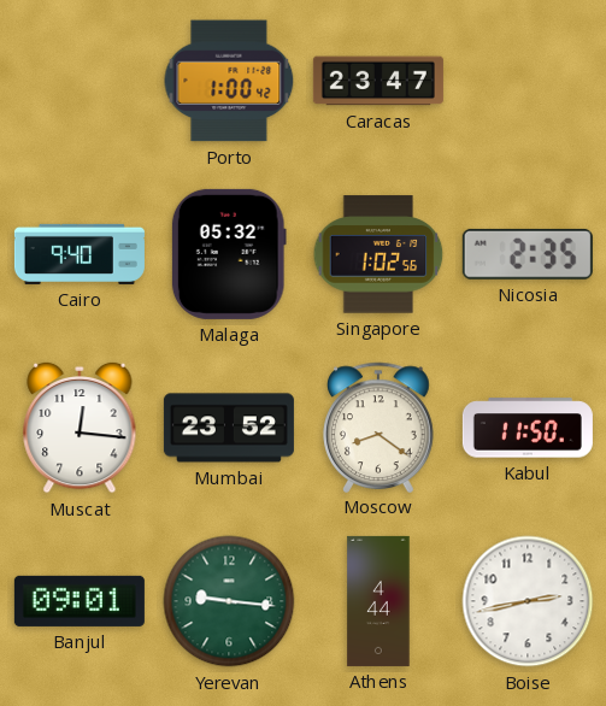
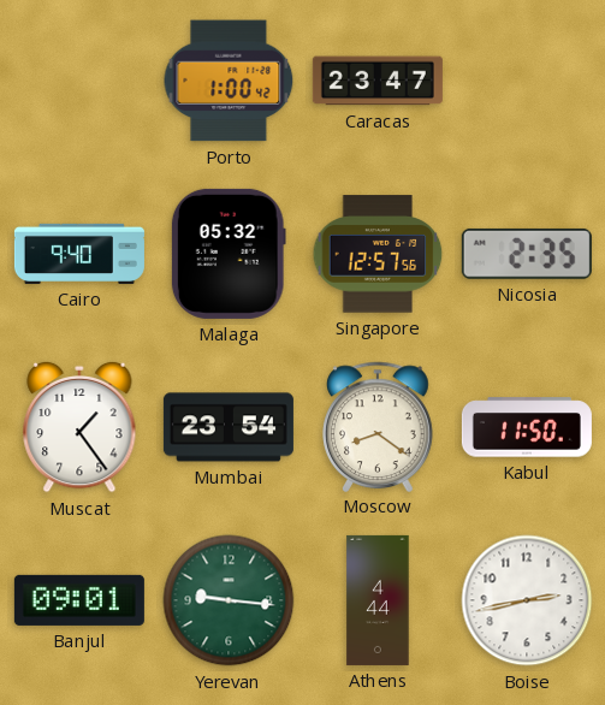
Singapore: 1:02 -> 12:57 (378, 254)
Muscat: 12:16 -> 1:24 (79, 427)
Mumbai: 23:52 -> 23:54 (229, 427)
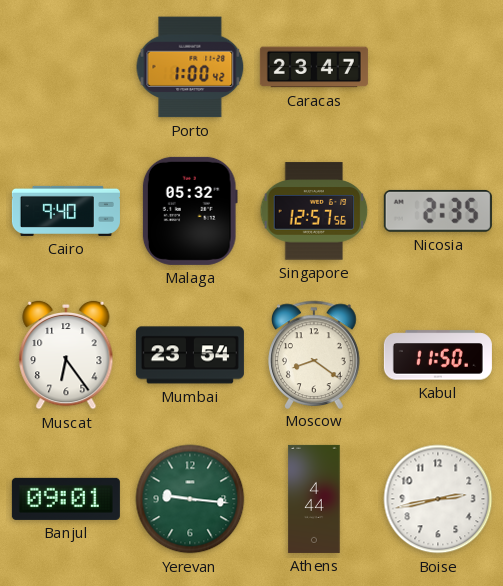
Muscat: 1:24 -> 6:24 (66, 355)
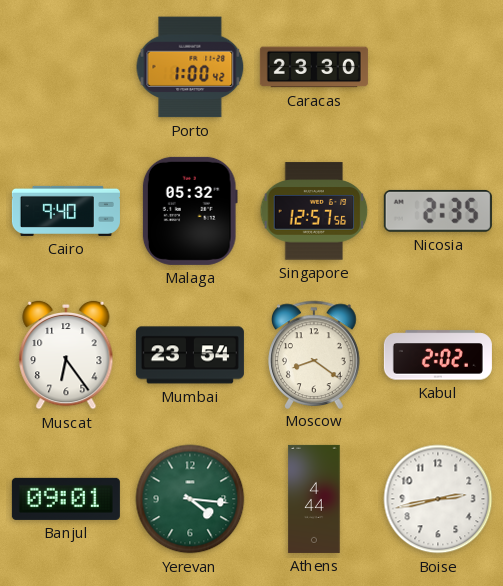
Caracas: 23:47 -> 23:30 (314, 67)
Kabul: 11:50 -> 2:02 (438, 355)
Yerevan: 9:16 -> 4:16 (190, 499)
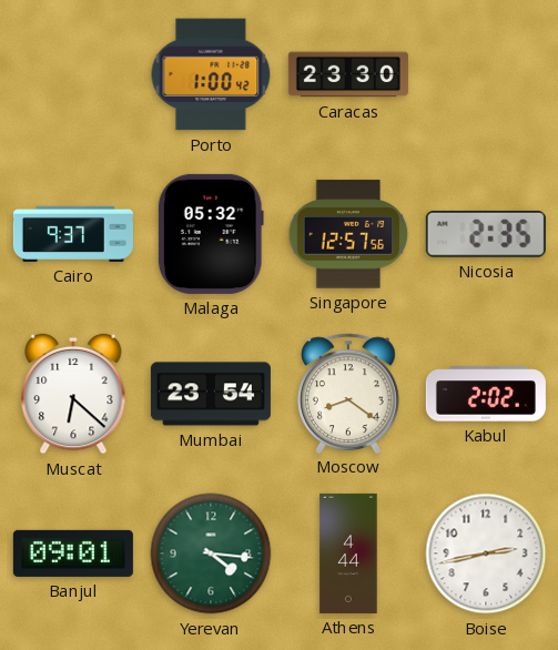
Cairo: 9:40 -> 9:37 (73, 234)
Muscat: 6:24 -> 6:22 (73, 394)
